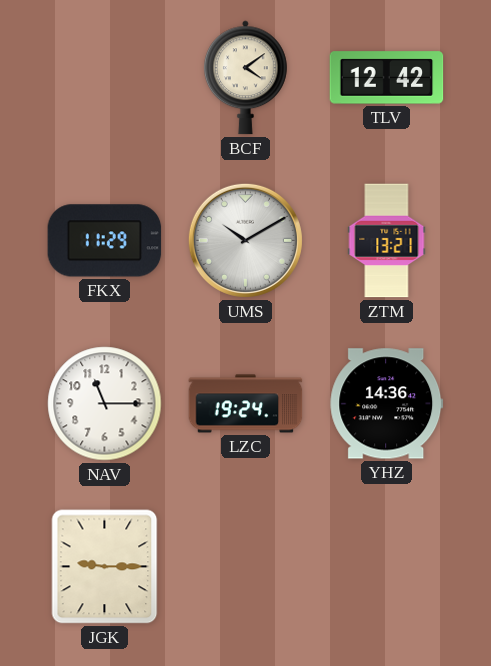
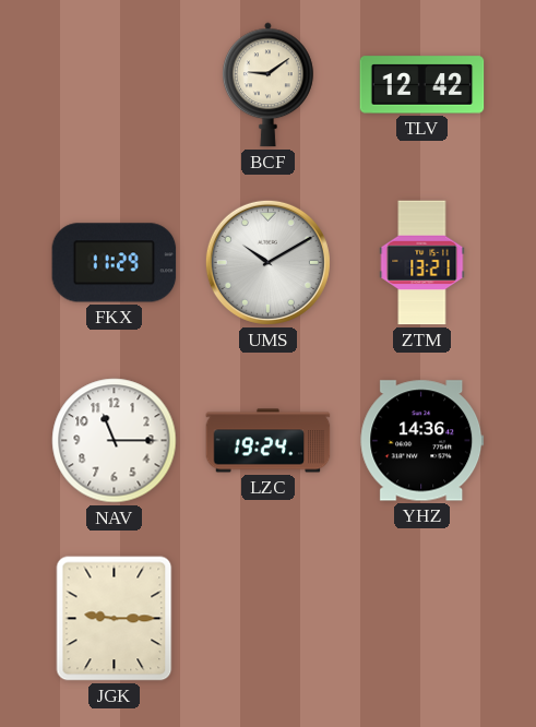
BCF: 4:09 -> 9:09 (267, 85)
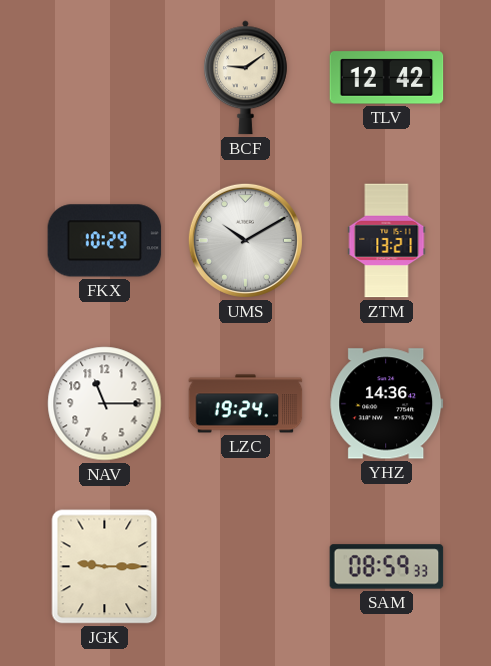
FKX: 11:29 -> 10:29 (105, 241)
SAM: none -> 08:59 (387, 567)
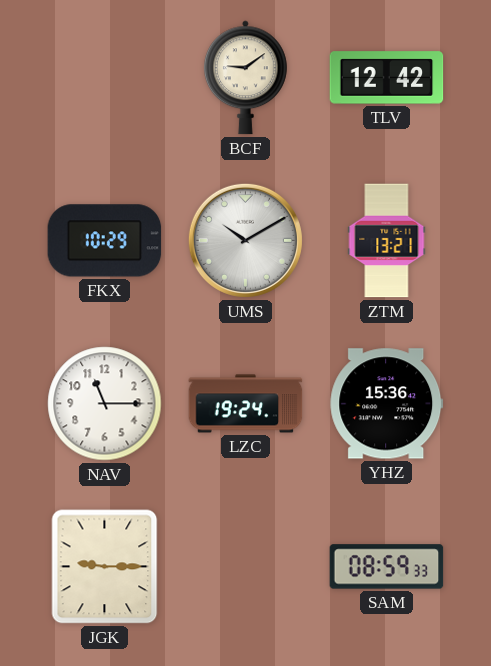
YHZ: 14:36 -> 15:36 (387, 404)
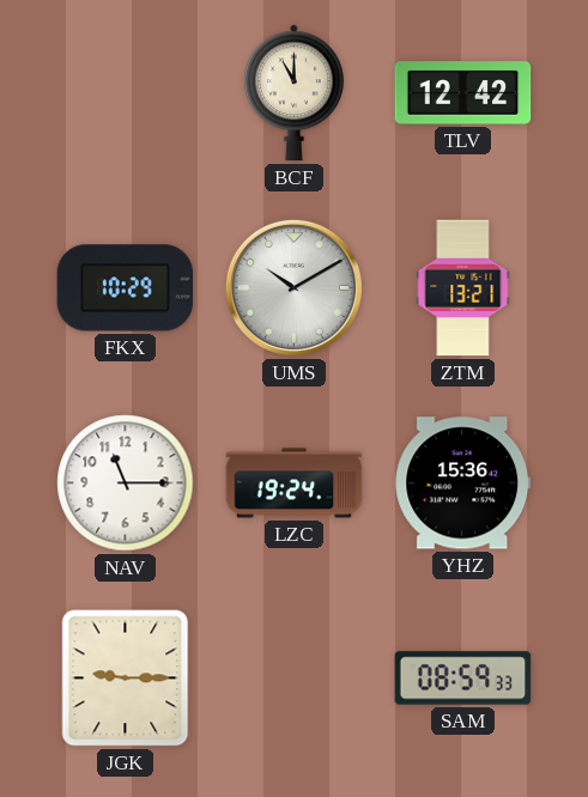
BCF: 9:09 -> 11:00 (293, 93)
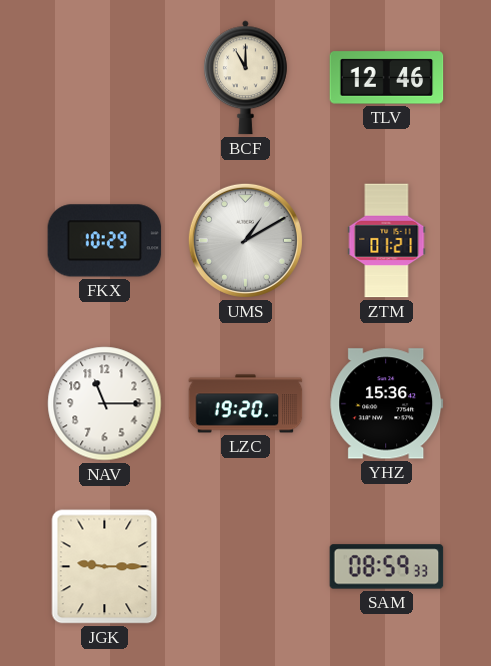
TLV: 12:42 -> 12:46 (387, 78)
UMS: 10:10 -> 1:10 (245, 240)
ZTM: 13:21 -> 01:21 (387, 241)
LZC: 19:24 -> 19:20 (246, 404)
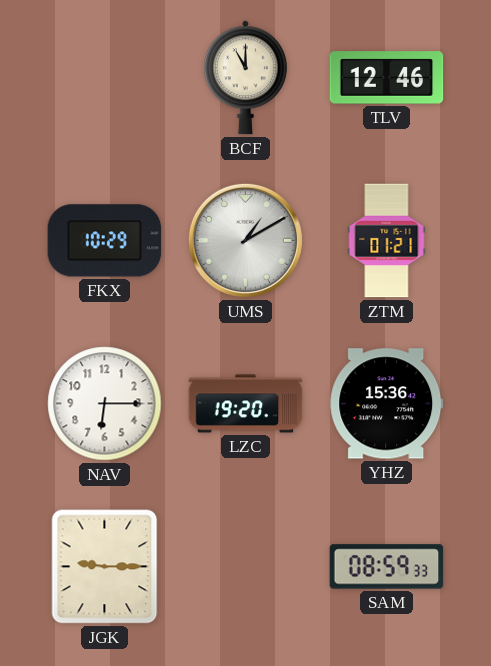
NAV: 11:15 -> 6:15 (105, 404)
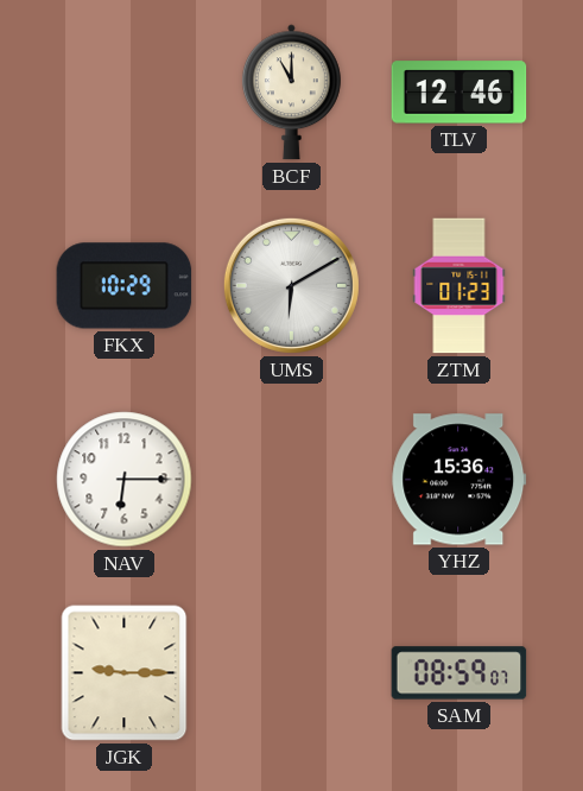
UMS: 1:10 -> 6:10 (291, 285)
ZTM: 01:21 -> 01:23 (460, 286)
LZC: 19:20 -> none (246, 404)
SAM: 08:59:33 -> 08:59:07 (460, 673)
